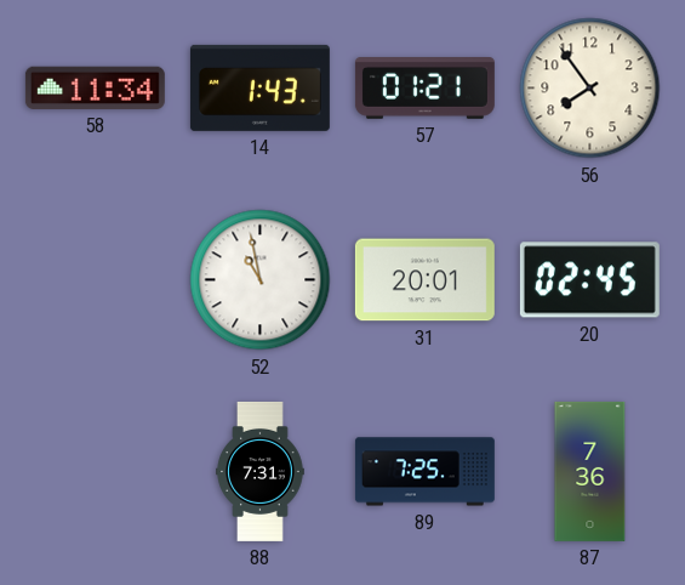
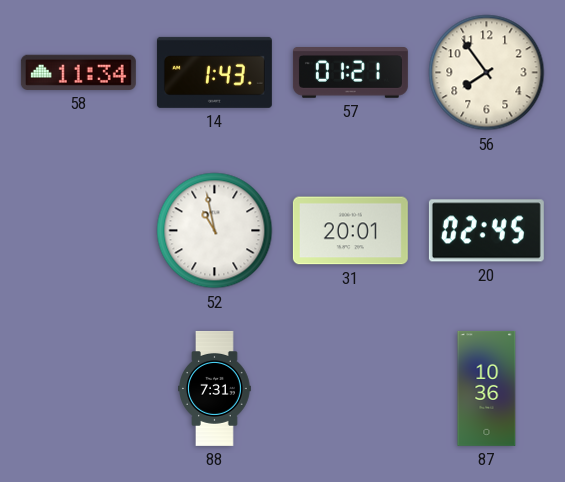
89: 7:25 -> none (424, 472)
87: 7:36 -> 10:36 (487, 388)
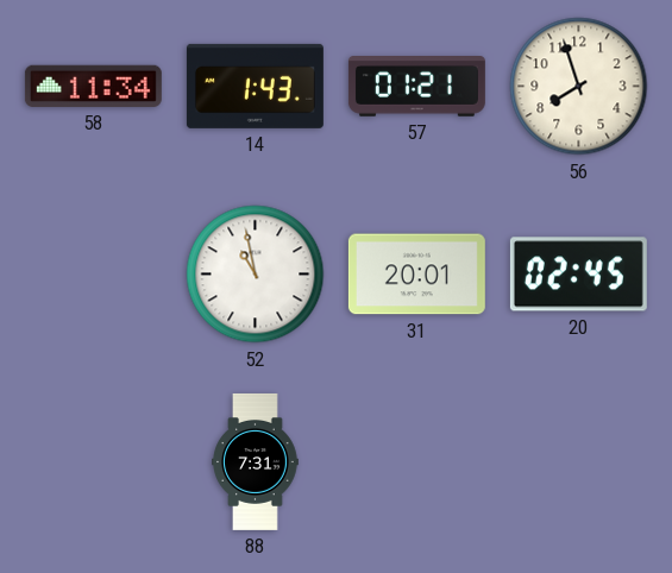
56: 7:54 -> 7:57 (579, 87)
87: 10:36 -> none (487, 388)
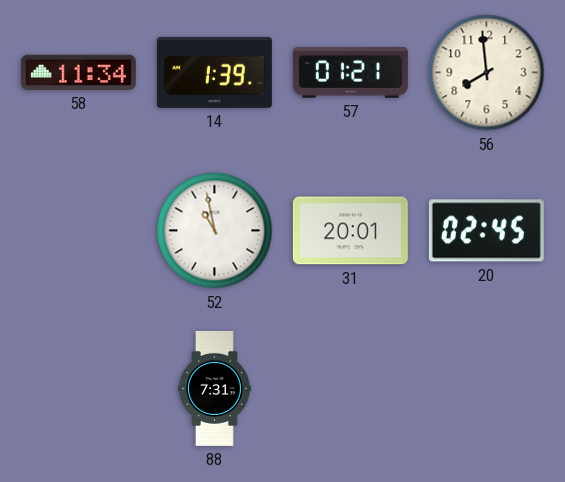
14: 1:43 -> 1:39 (214, 72)
56: 7:57 -> 7:59 (487, 73)
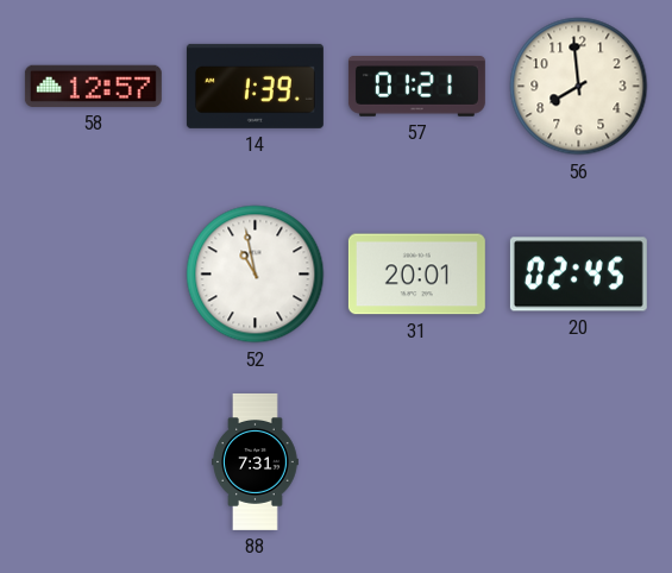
58: 11:34 -> 12:57 (93, 86)
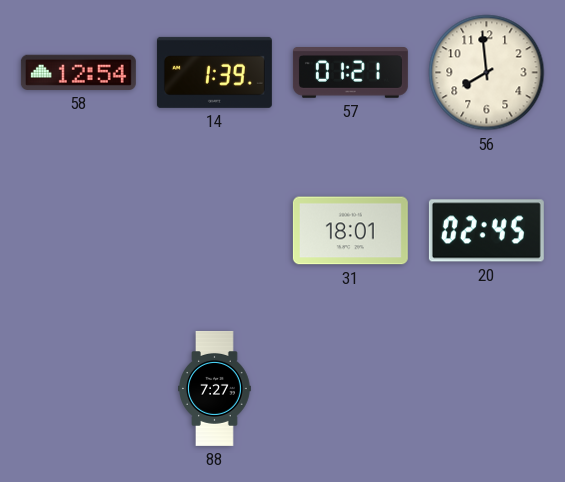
58: 12:57 -> 12:54 (78, 72)
52: 10:58 -> none (256, 275)
31: 20:01 -> 18:01 (350, 231)
88: 7:31 -> 7:27 (215, 388)
